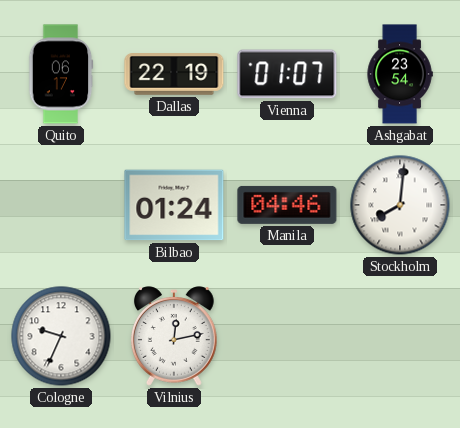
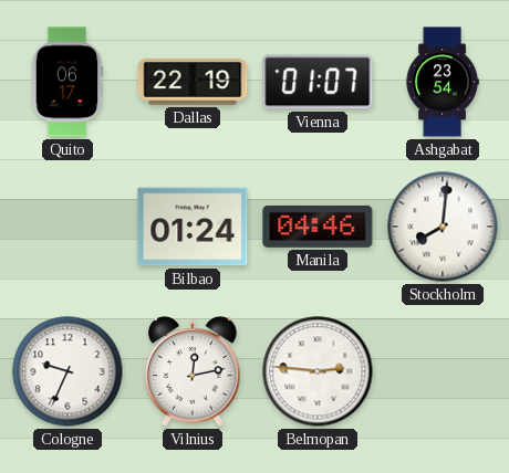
Belmopan: none -> 2:46 (318, 371)
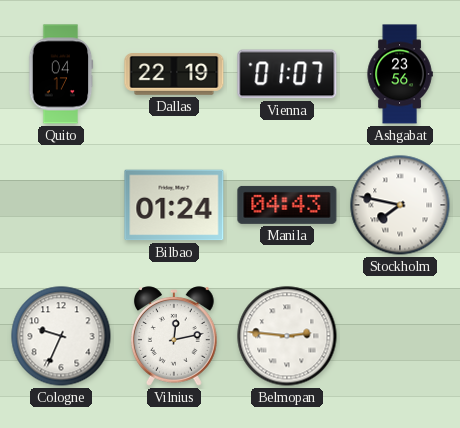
Quito: 06:17 -> 04:17 (61, 74)
Ashgabat: 23:54 -> 23:56 (400, 74)
Manila: 04:46 -> 04:43 (287, 205)
Stockholm: 8:01 -> 7:47 (400, 205)
